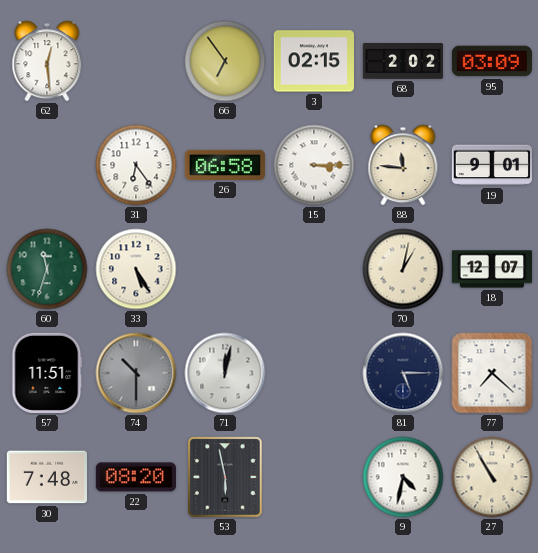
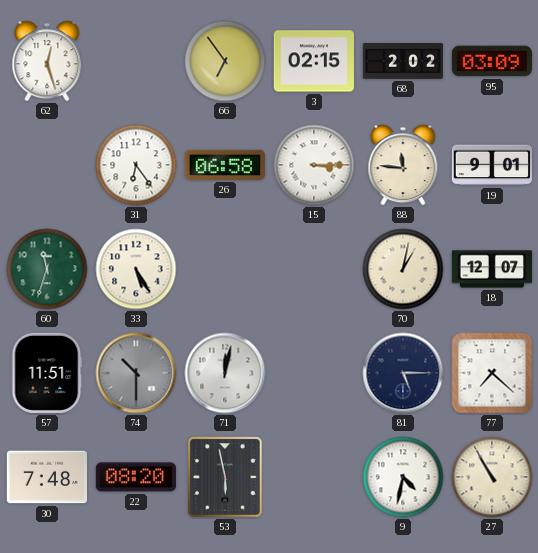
62: 12:29 -> 12:27 (47, 61)
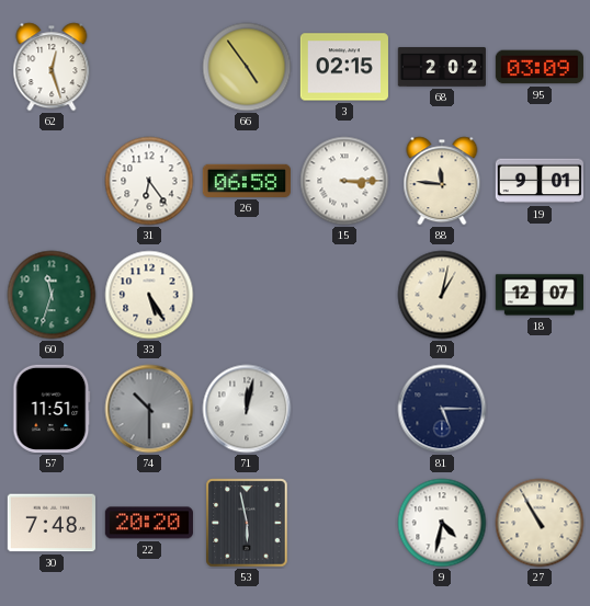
66: 6:54 -> 4:54 (247, 67)
77: 7:22 -> none (492, 373)
22: 08:20 -> 20:20 (149, 523)
